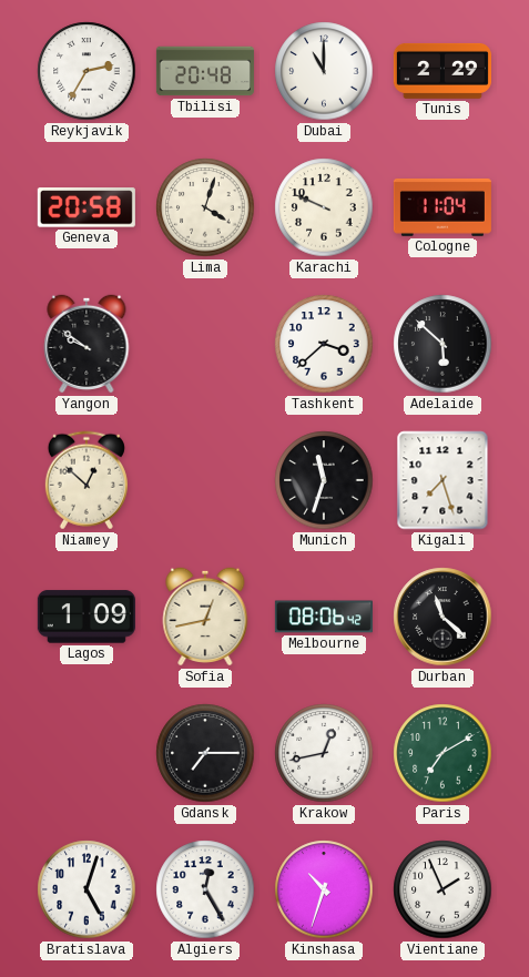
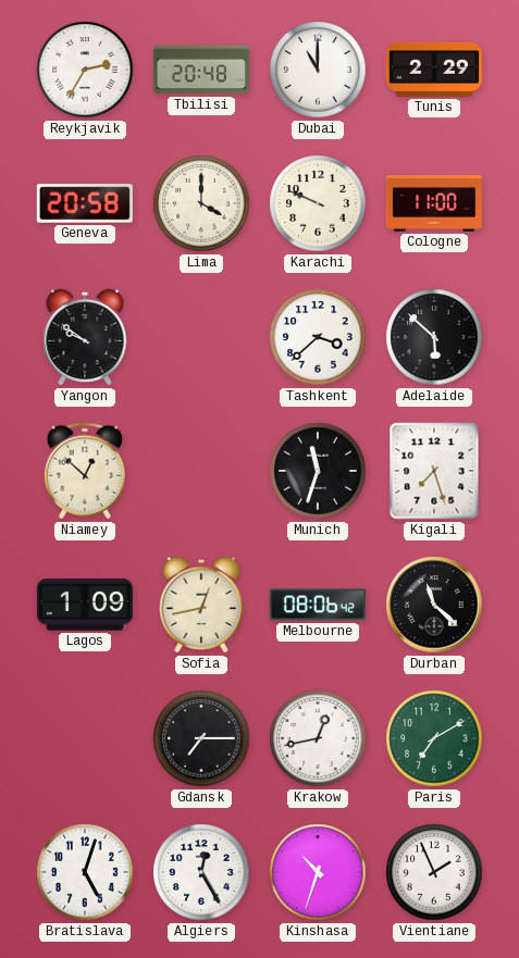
Lima: 4:03 -> 4:00 (201, 203)
Cologne: 11:04 -> 11:00 (434, 203)
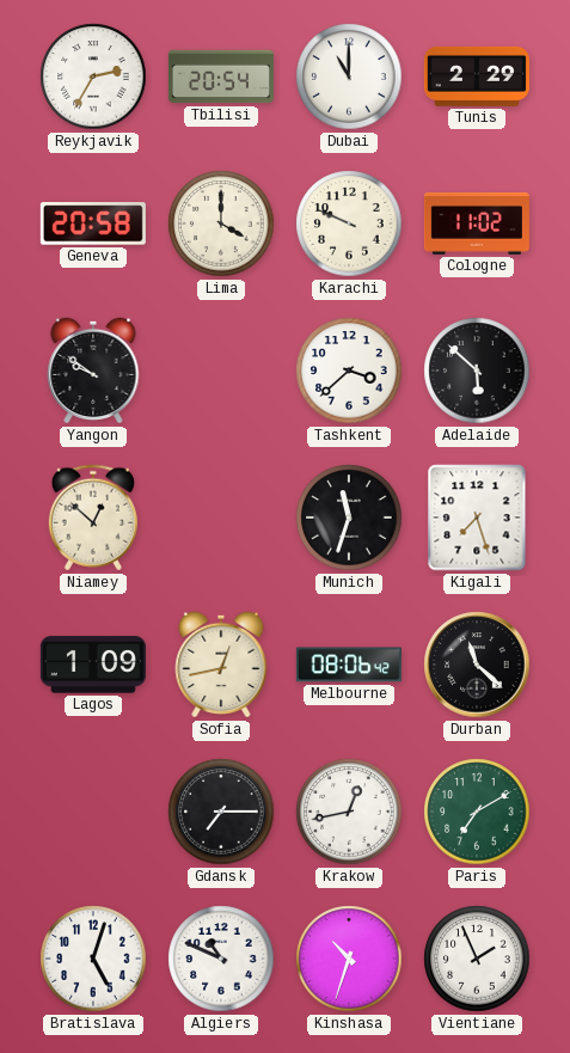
Tbilisi: 20:48 -> 20:54 (221, 76)
Cologne: 11:00 -> 11:02 (477, 224)
Algiers: 12:25 -> 10:49 (221, 959)
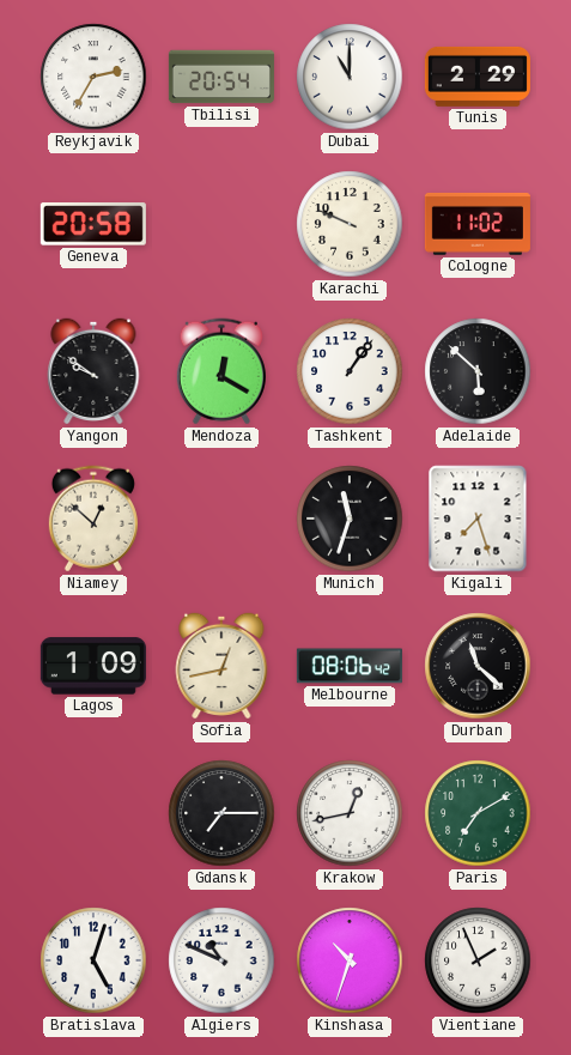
Lima: 4:00 -> none (221, 224)
Mendoza: none -> 12:20 (221, 371)
Tashkent: 3:38 -> 1:06 (350, 371)
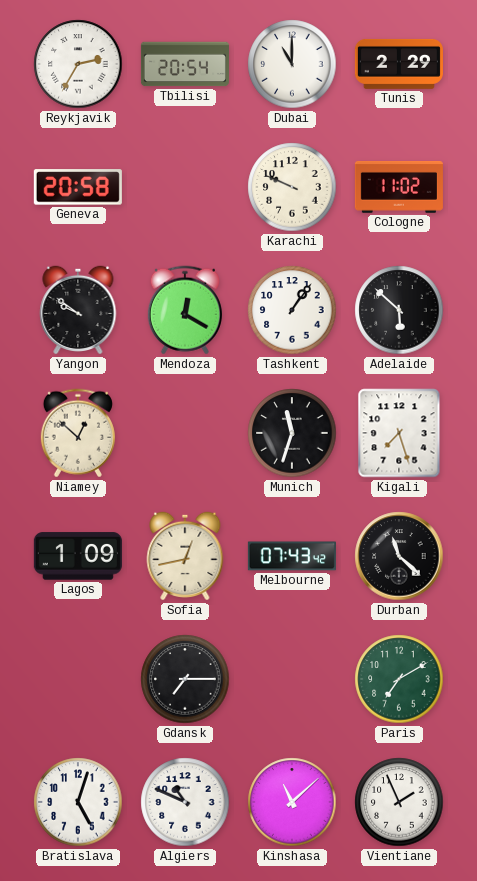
Melbourne: 08:06 -> 07:43 (292, 556)
Krakow: 12:43 -> none (350, 813)
Kinshasa: 10:33 -> 11:08 (292, 802)
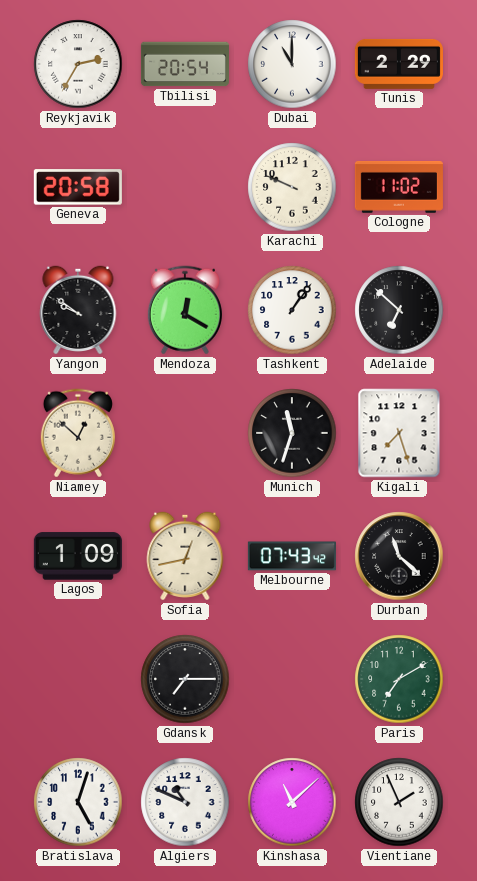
Adelaide: 5:52 -> 6:52 (399, 310)
